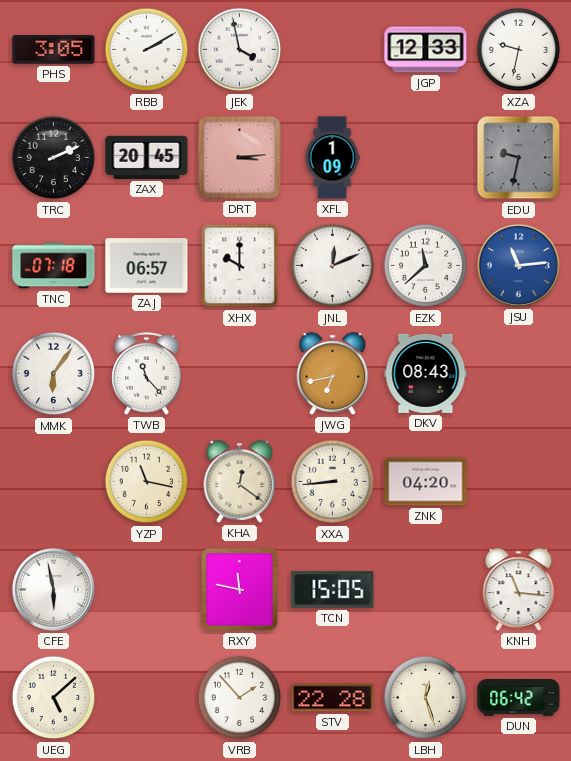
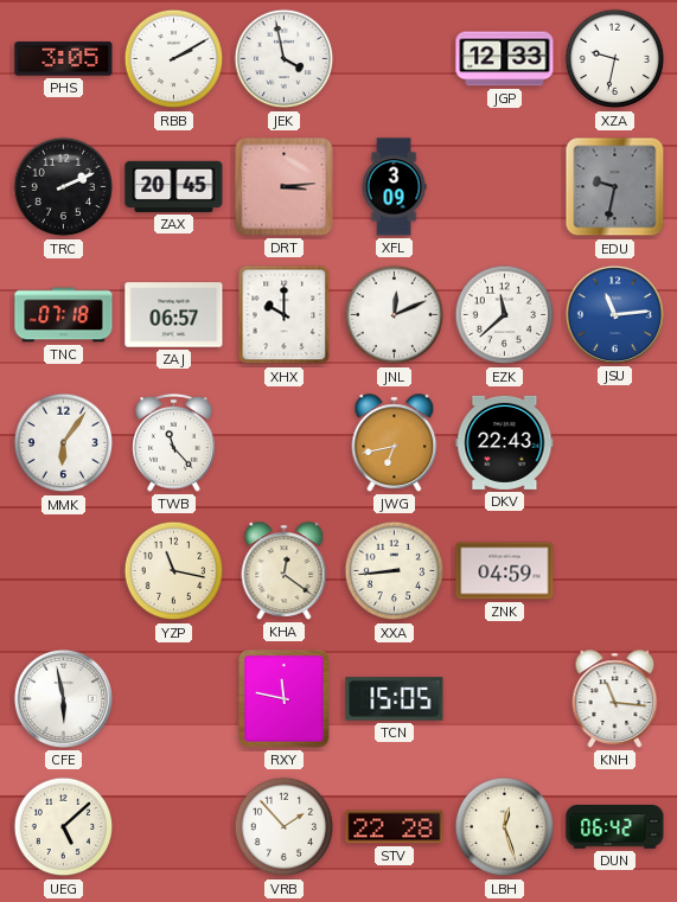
XFL: 1:09 -> 3:09 (394, 187)
DKV: 08:43 -> 22:43 (505, 442)
ZNK: 04:20 -> 04:59 (505, 571)
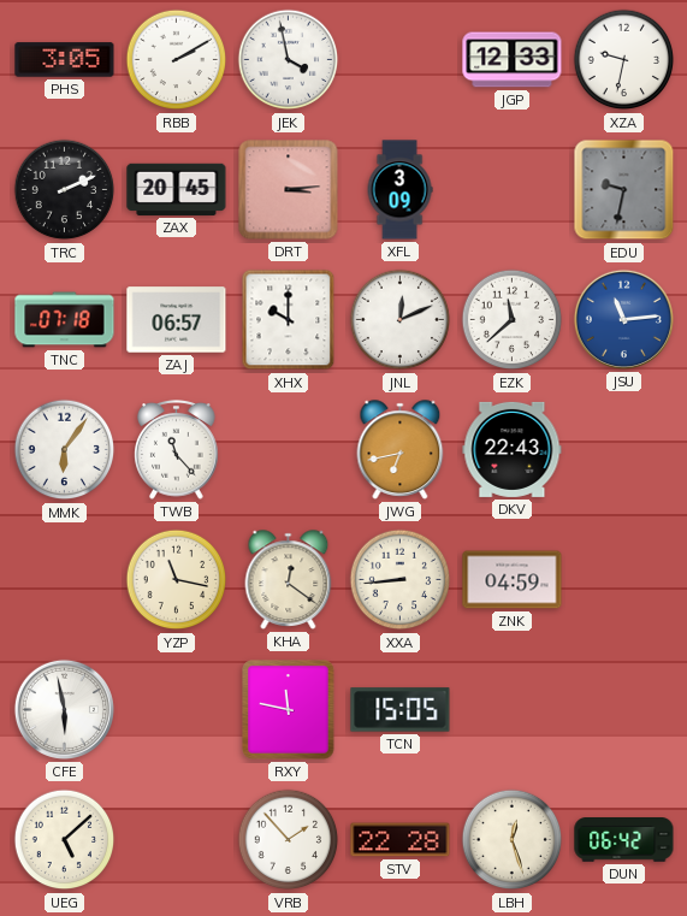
KNH: 11:16 -> none (615, 699)
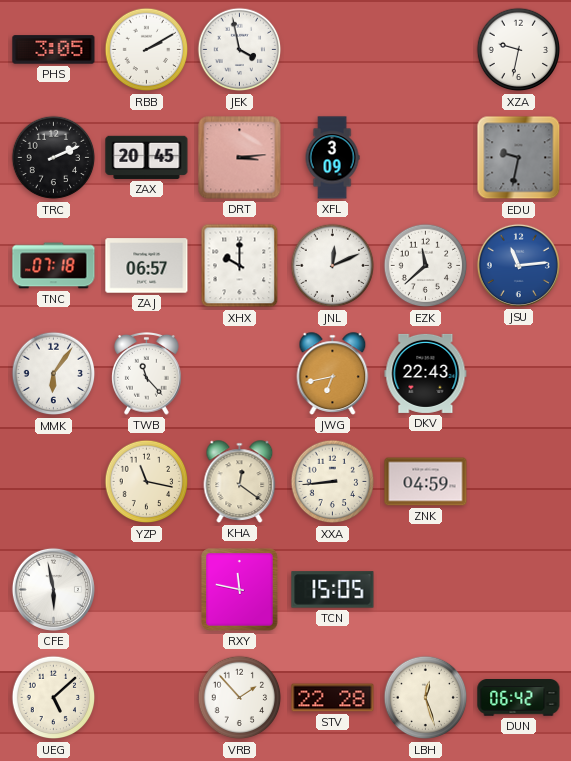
JGP: 12:33 -> none (513, 60)
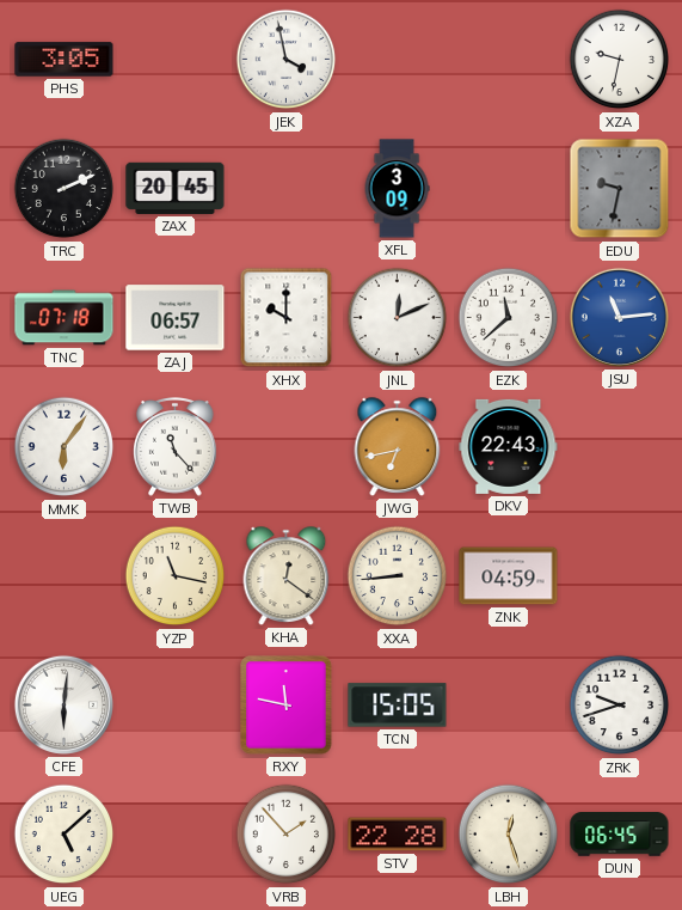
RBB: 2:10 -> none (147, 50)
DRT: 3:14 -> none (240, 158)
CFE: 5:58 -> 6:01 (63, 704)
ZRK: none -> 9:42 (620, 706)
DUN: 06:42 -> 06:45 (620, 835)
